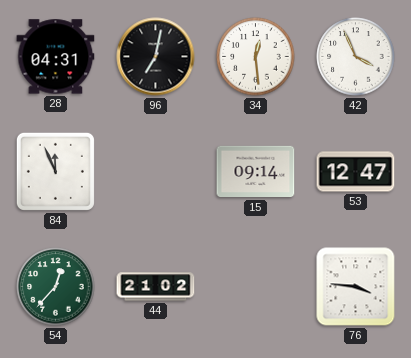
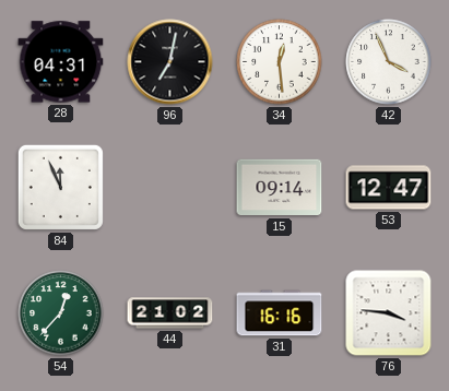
31: none -> 16:16 (280, 313)
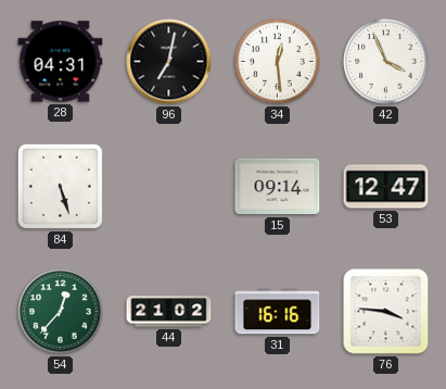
84: 11:56 -> 5:27 (60, 186)
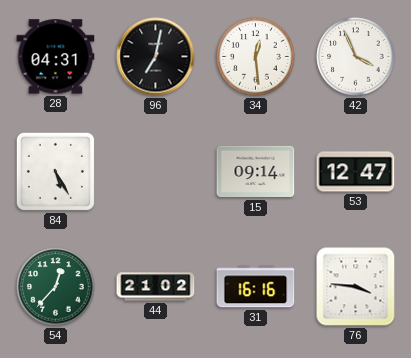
84: 5:27 -> 5:25 (55, 171)
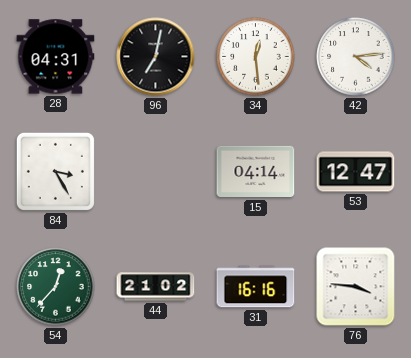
42: 3:56 -> 4:14 (356, 57)
84: 5:25 -> 3:25 (55, 171)
15: 09:14 -> 04:14 (256, 172)
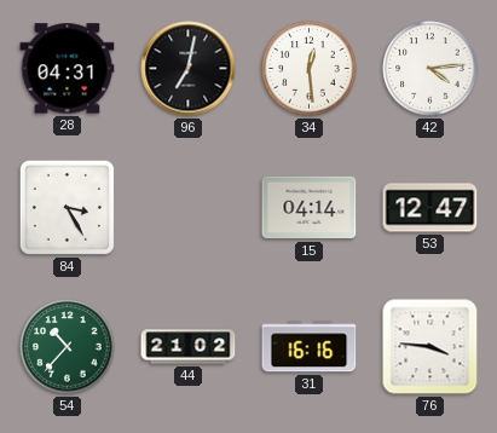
54: 12:37 -> 10:37 (68, 347)
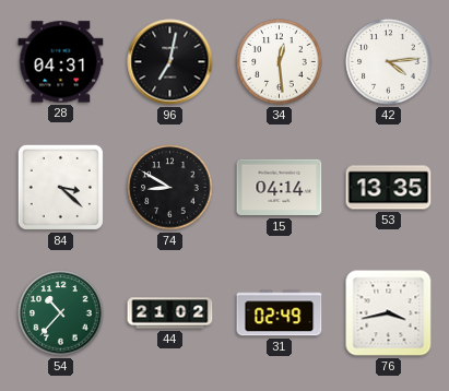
84: 3:25 -> 3:22 (60, 187)
74: none -> 8:50 (170, 188)
53: 12:47 -> 13:35 (389, 188)
31: 16:16 -> 02:49 (280, 313)
76: 3:46 -> 3:43 (389, 313)
